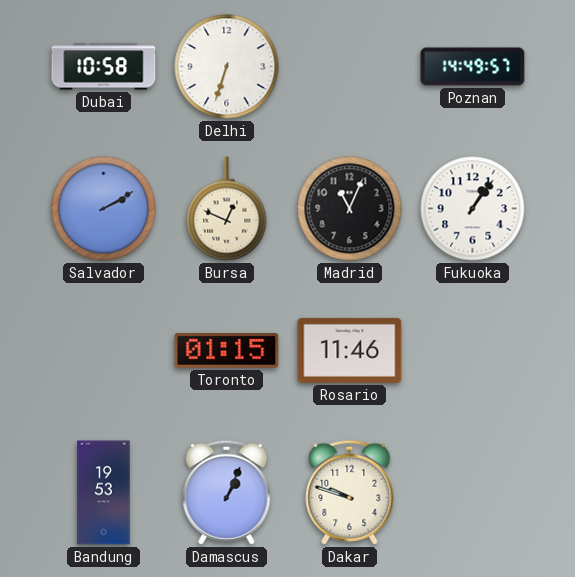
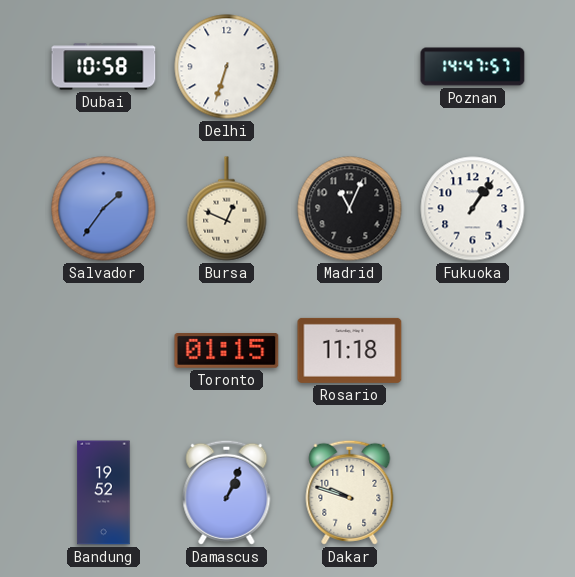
Poznan: 14:49 -> 14:47 (473, 67)
Salvador: 2:10 -> 1:36 (104, 209)
Rosario: 11:46 -> 11:18 (350, 350)
Bandung: 19:53 -> 19:52 (104, 493)
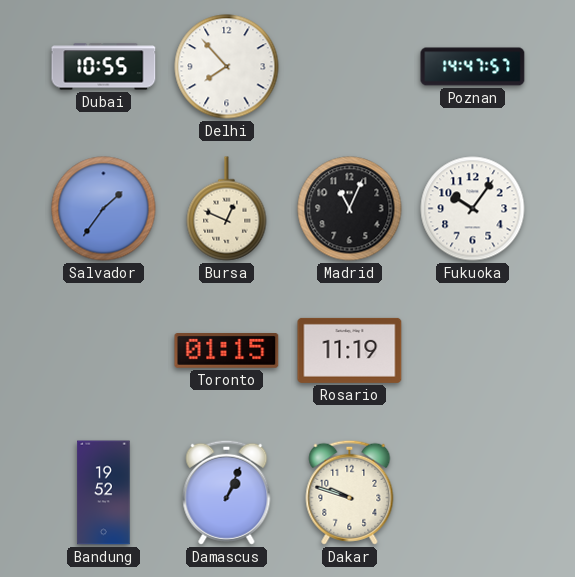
Dubai: 10:58 -> 10:55 (104, 67)
Delhi: 6:33 -> 7:53 (227, 67)
Fukuoka: 1:06 -> 10:06 (473, 209)
Rosario: 11:18 -> 11:19 (350, 350)
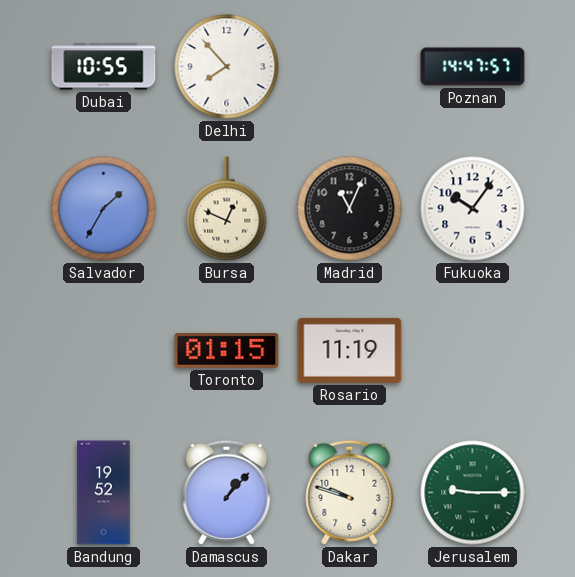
Salvador: 1:36 -> 1:35 (104, 209)
Damascus: 1:04 -> 1:07 (227, 492)
Jerusalem: none -> 9:15 (473, 493)
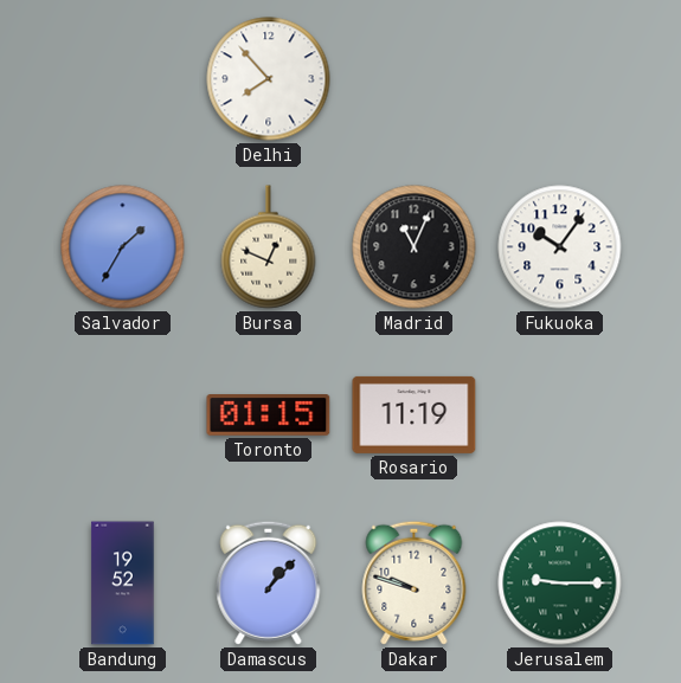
Dubai: 10:55 -> none (104, 67)
Poznan: 14:47 -> none (473, 67)
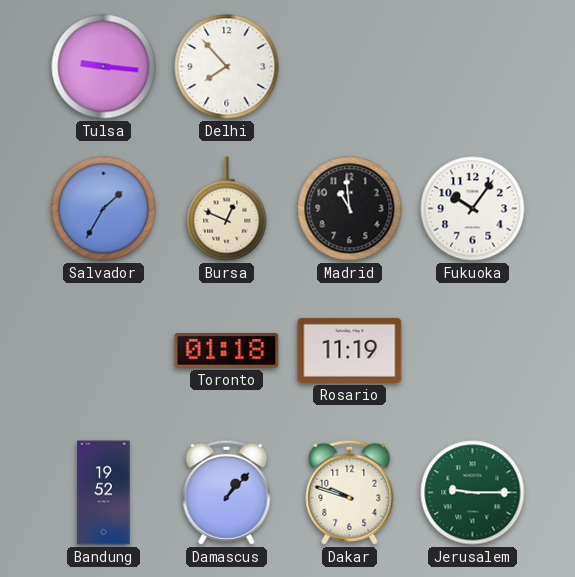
Tulsa: none -> 9:16 (104, 67)
Madrid: 11:04 -> 10:59 (350, 209)
Toronto: 01:15 -> 01:18 (227, 351)
